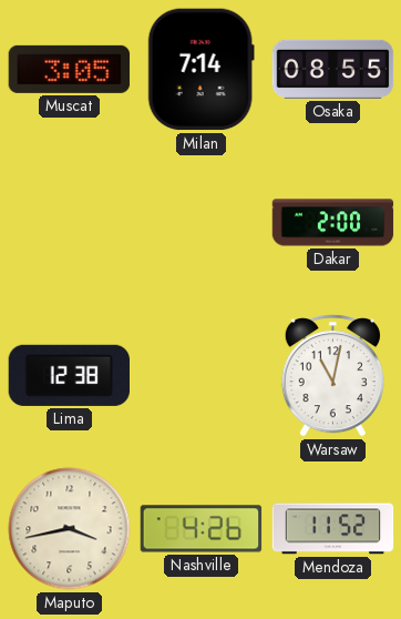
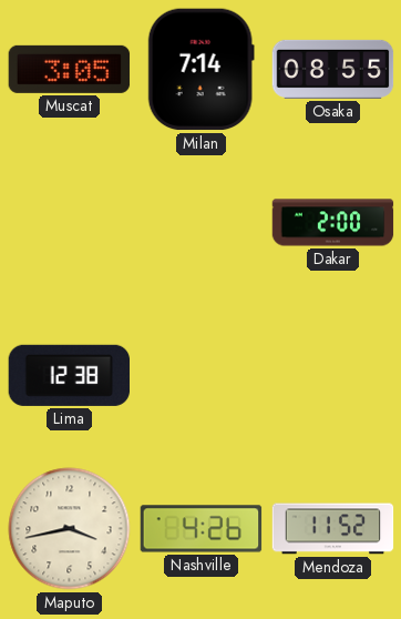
Warsaw: 11:02 -> none (332, 376)
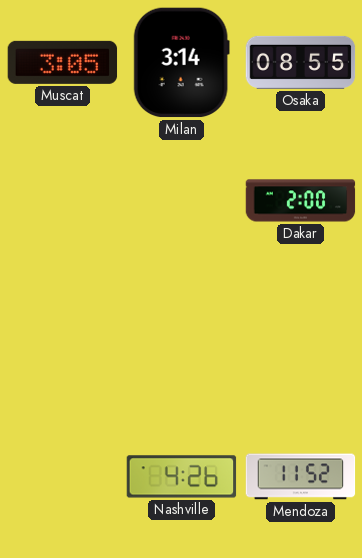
Milan: 7:14 -> 3:14 (181, 63)
Lima: 12:38 -> none (69, 375)
Maputo: 3:43 -> none (70, 529)
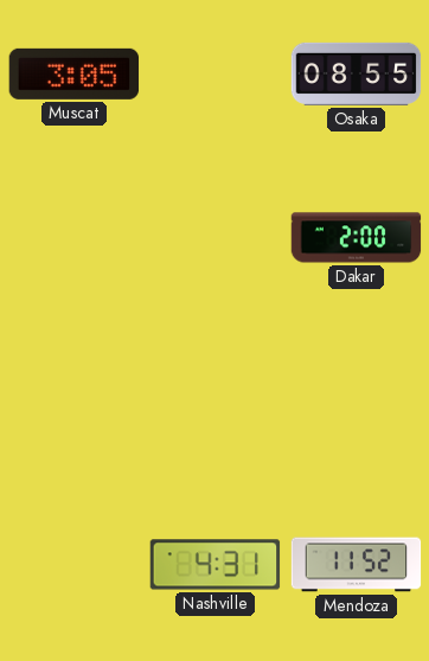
Milan: 3:14 -> none (181, 63)
Nashville: 4:26 -> 4:31 (216, 565)
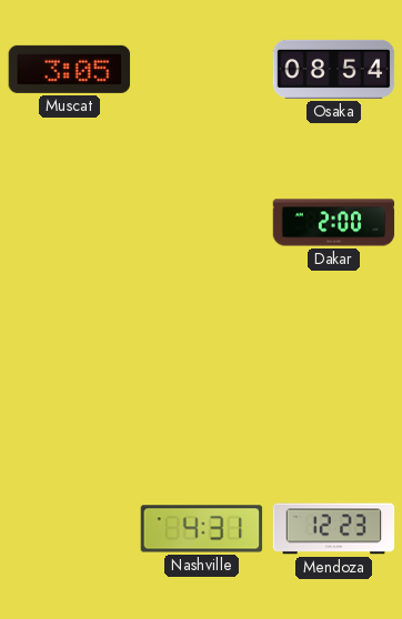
Osaka: 08:55 -> 08:54 (334, 69)
Mendoza: 11:52 -> 12:23 (334, 529)
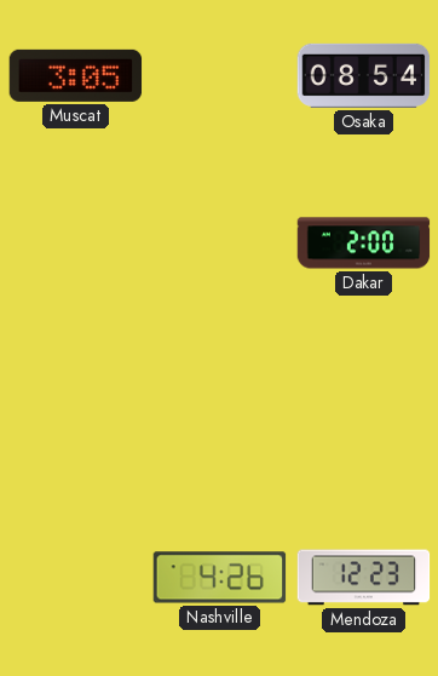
Nashville: 4:31 -> 4:26 (220, 578)
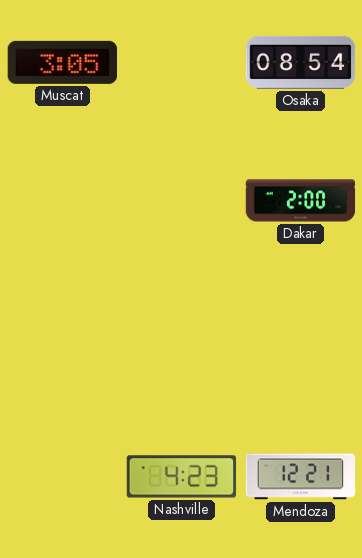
Nashville: 4:26 -> 4:23 (182, 477)
Mendoza: 12:23 -> 12:21 (301, 477)
